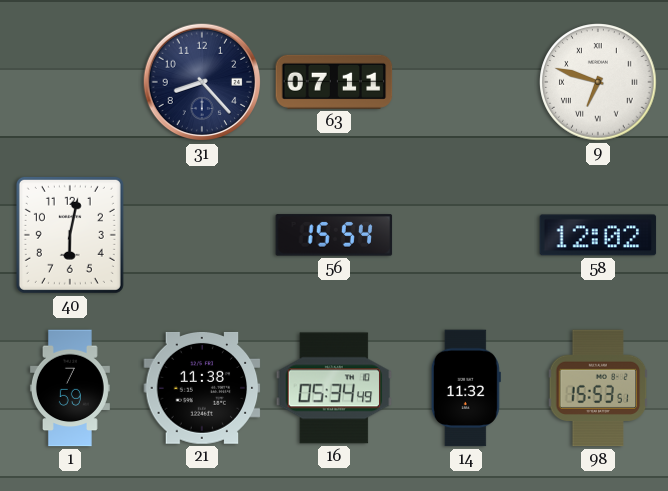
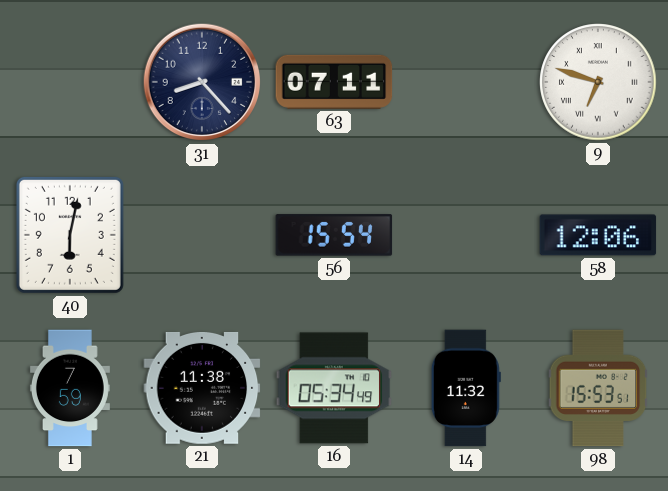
58: 12:02 -> 12:06 (598, 235)
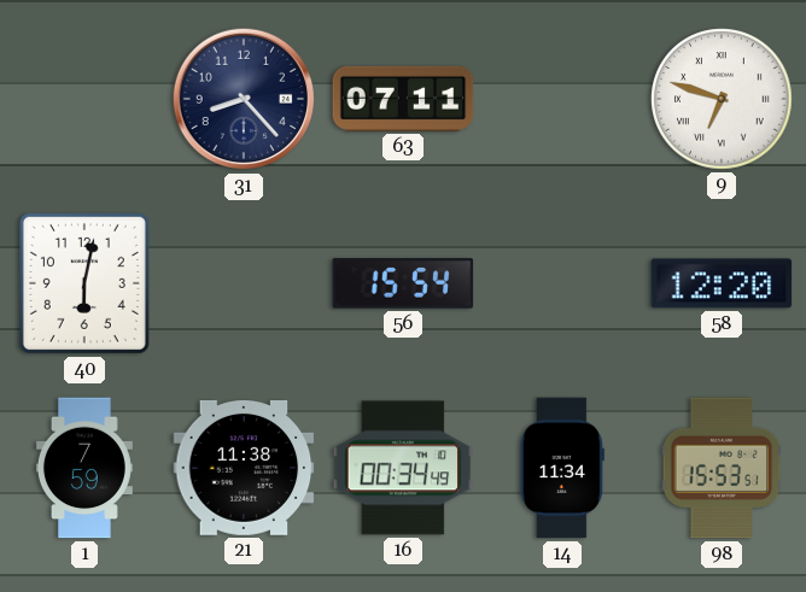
58: 12:06 -> 12:20 (722, 283)
16: 05:34 -> 00:34 (403, 468)
14: 11:32 -> 11:34 (562, 468)
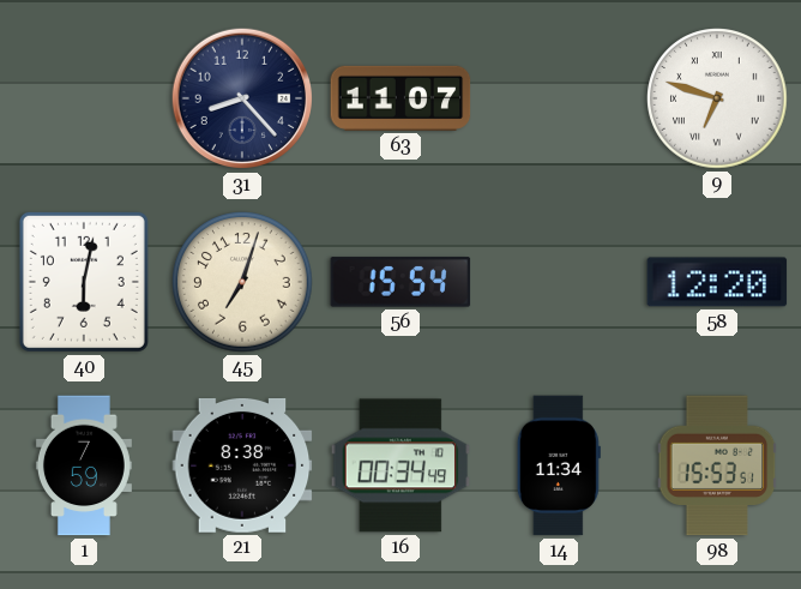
63: 07:11 -> 11:07 (401, 98)
45: none -> 7:03 (242, 282)
21: 11:38 -> 8:38 (242, 465)
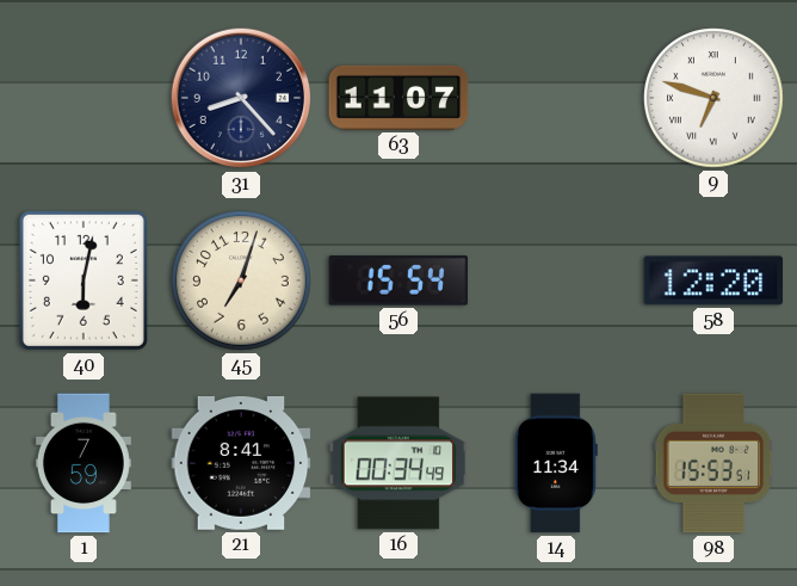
21: 8:38 -> 8:41 (241, 463)
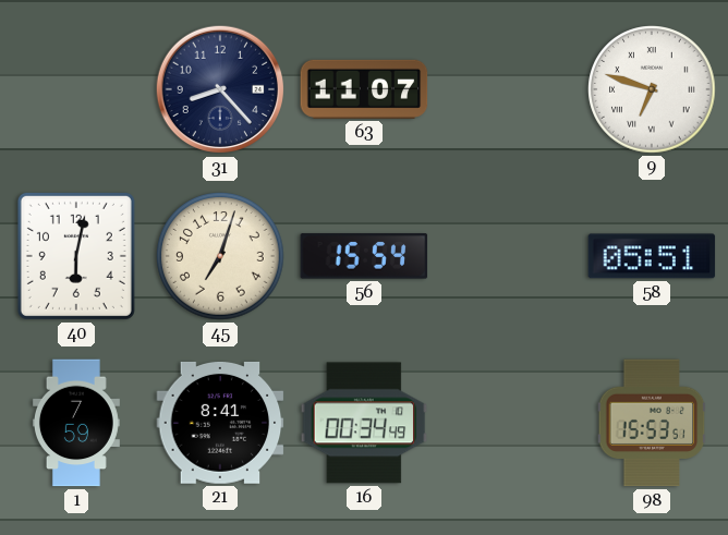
58: 12:20 -> 05:51 (652, 256)
14: 11:34 -> none (556, 463)
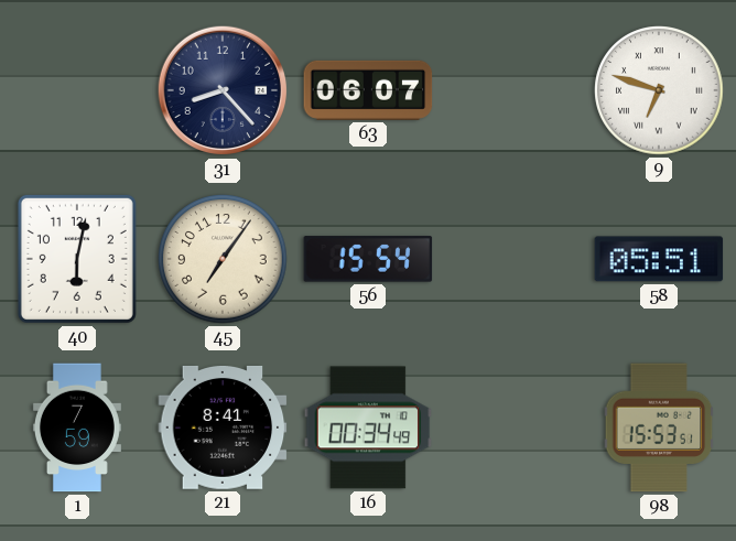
63: 11:07 -> 06:07 (368, 90)
45: 7:03 -> 7:06 (223, 259)
